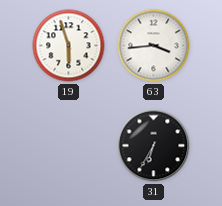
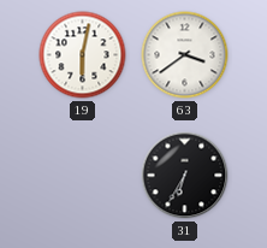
19: 5:57 -> 6:02 (83, 55)
63: 3:44 -> 3:39 (185, 55)
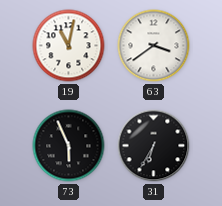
19: 6:02 -> 11:02 (69, 46)
73: none -> 5:56 (69, 146)
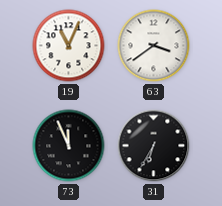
19: 11:02 -> 11:04 (69, 46)
73: 5:56 -> 11:56 (69, 146)
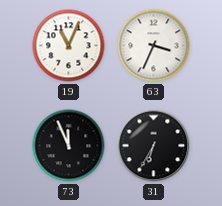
63: 3:39 -> 3:34 (154, 46)
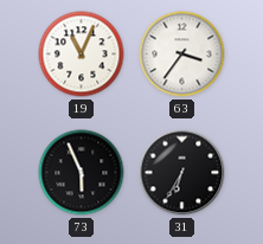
63: 3:34 -> 3:36 (182, 54)
73: 11:56 -> 5:56 (82, 173)
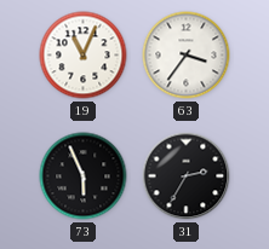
31: 6:35 -> 2:35 (187, 176)
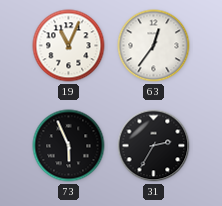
63: 3:36 -> 12:36 (154, 46)
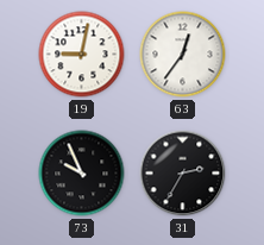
19: 11:04 -> 9:02 (82, 55)
73: 5:56 -> 9:56 (82, 174)
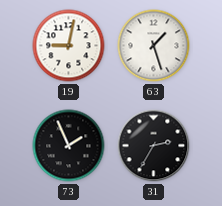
63: 12:36 -> 1:27 (154, 46)
73: 9:56 -> 1:56 (69, 146)
